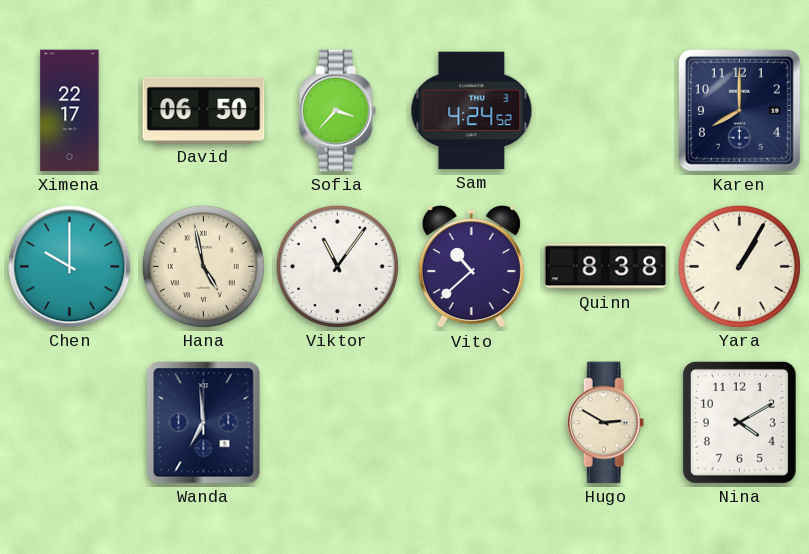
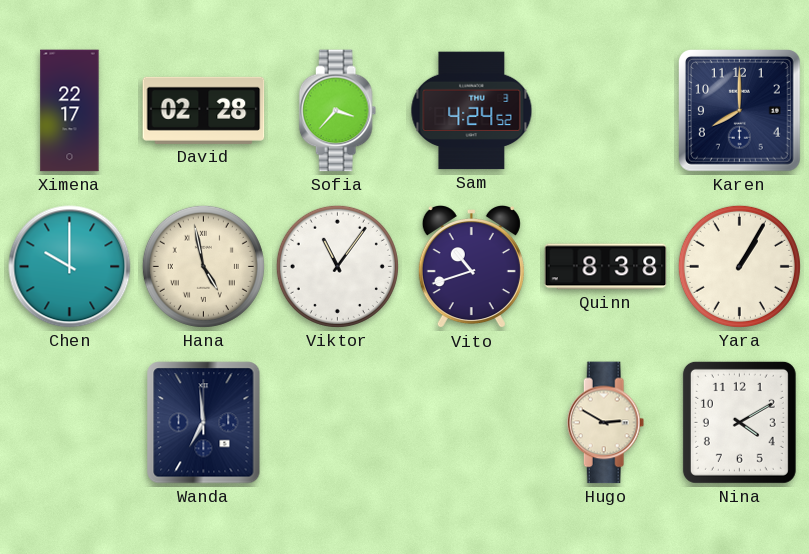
David: 06:50 -> 02:28 (204, 110)
Vito: 10:38 -> 10:42 (471, 267)
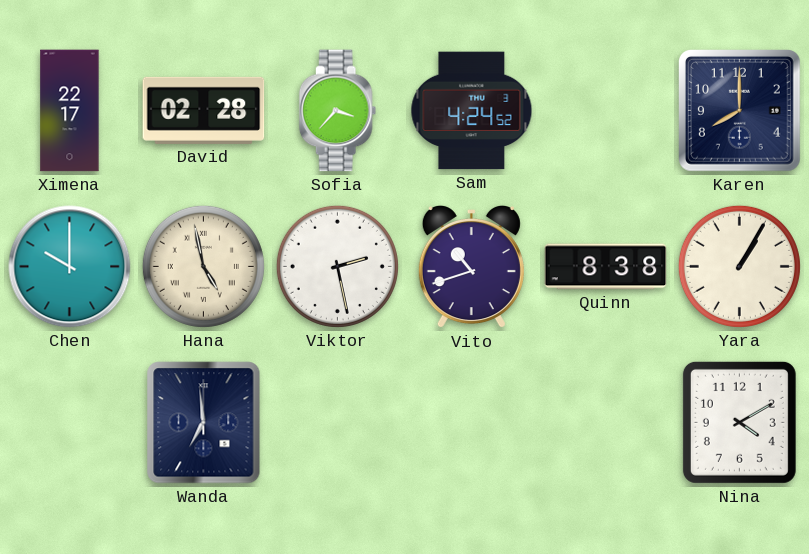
Viktor: 11:06 -> 2:28 (337, 266)
Hugo: 2:50 -> none (606, 423)
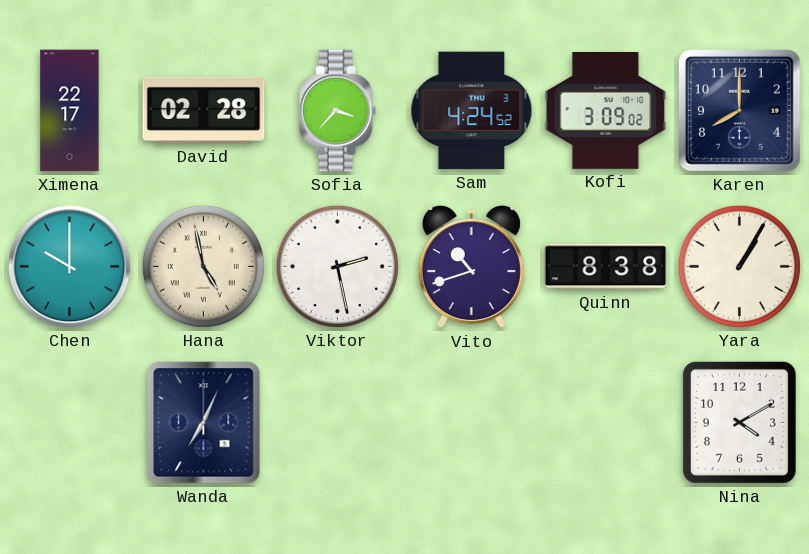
Kofi: none -> 3:09 (606, 111)
Wanda: 6:59 -> 7:04 (204, 423)
